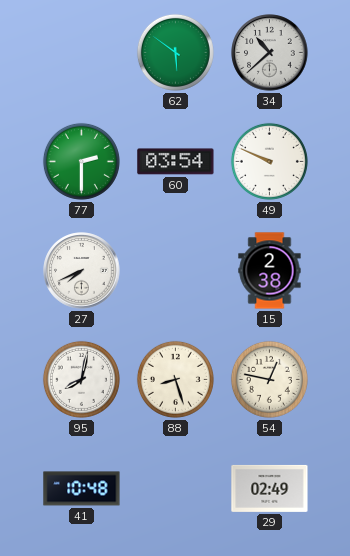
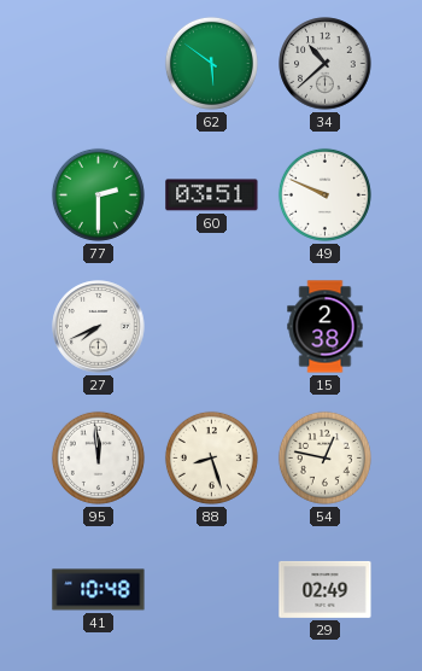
60: 03:54 -> 03:51 (212, 196)
95: 8:02 -> 11:59 (98, 457)
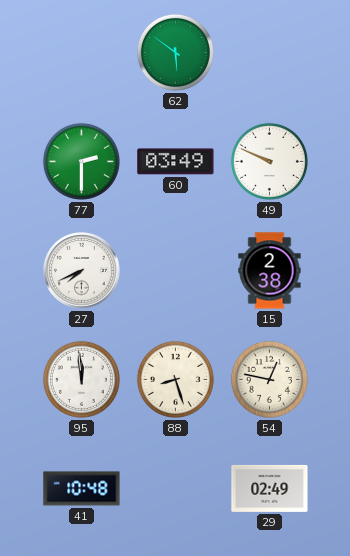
34: 10:38 -> none (326, 64)
60: 03:51 -> 03:49 (176, 162)
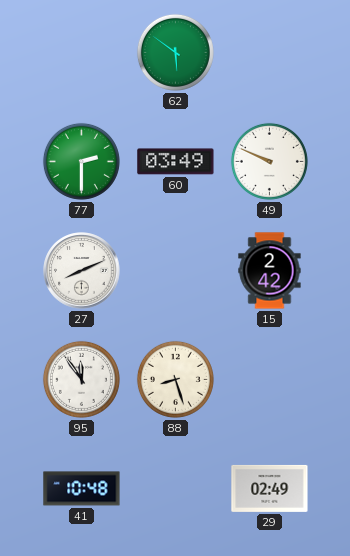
27: 7:41 -> 8:11 (82, 271)
15: 2:38 -> 2:42 (270, 271)
95: 11:59 -> 11:54 (81, 379)
54: 12:47 -> none (269, 379)
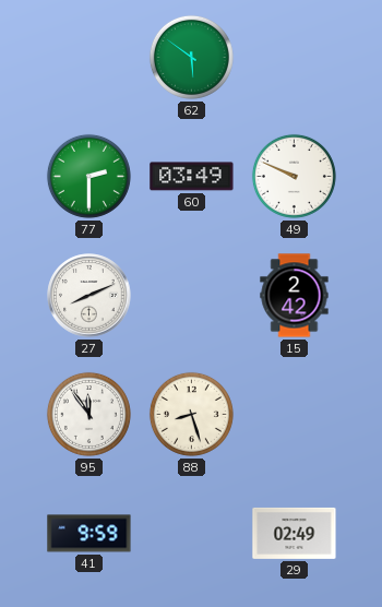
41: 10:48 -> 9:59 (89, 534)
